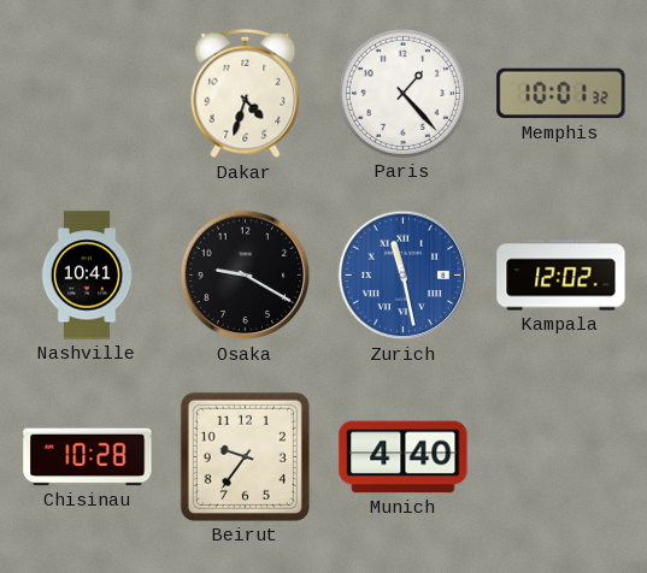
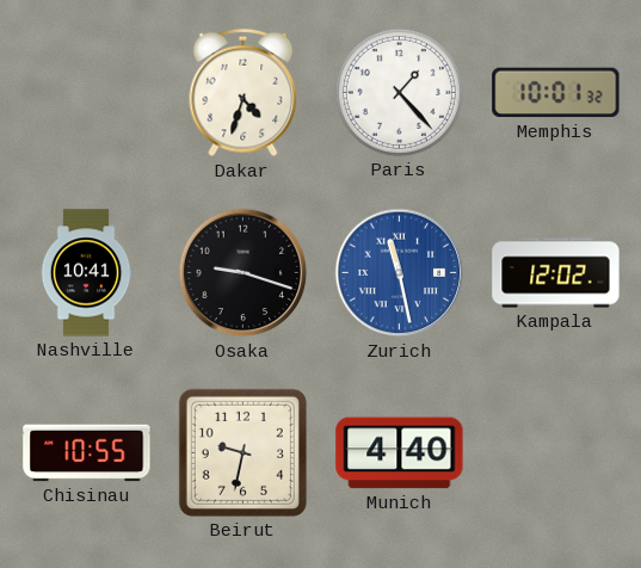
Osaka: 9:20 -> 9:18 (244, 273)
Chisinau: 10:28 -> 10:55 (87, 453)
Beirut: 9:36 -> 9:32 (242, 452)
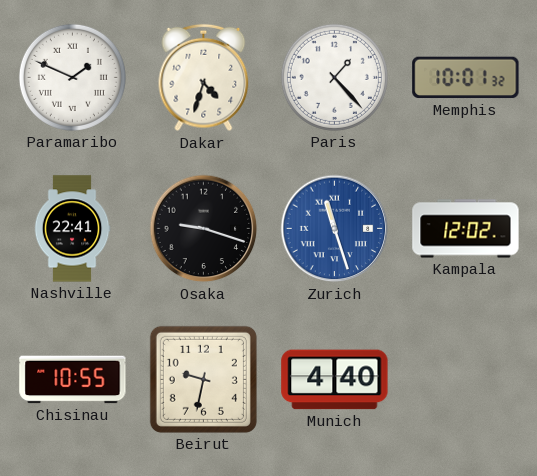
Paramaribo: none -> 1:49 (72, 77)
Nashville: 10:41 -> 22:41 (72, 229)
Zurich: 11:28 -> 11:27 (335, 229)
